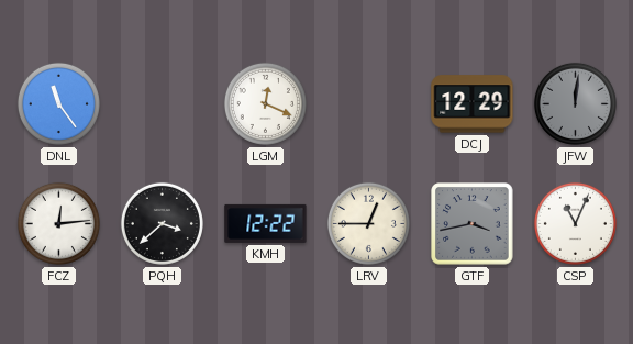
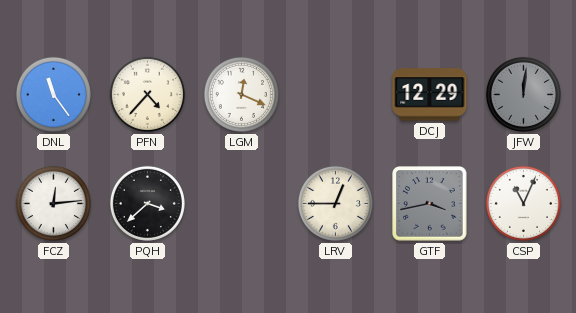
PFN: none -> 4:37 (147, 94)
KMH: 12:22 -> none (266, 223)
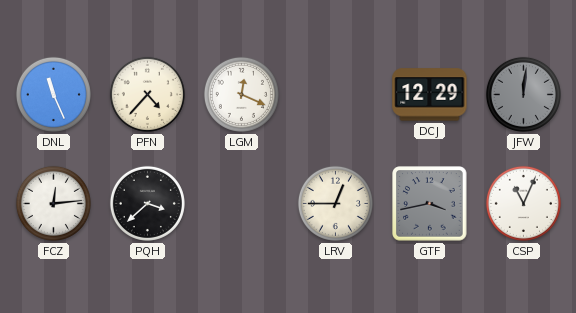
DNL: 11:24 -> 11:26 (53, 94)
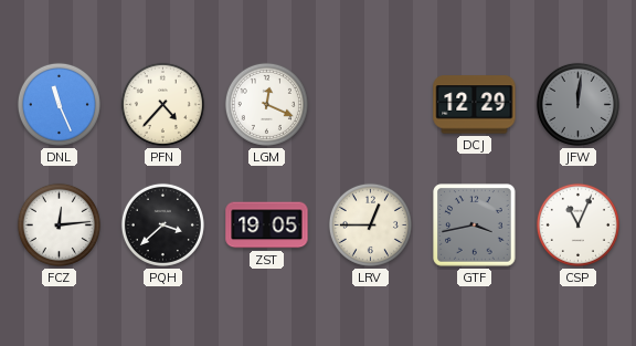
ZST: none -> 19:05 (267, 226)
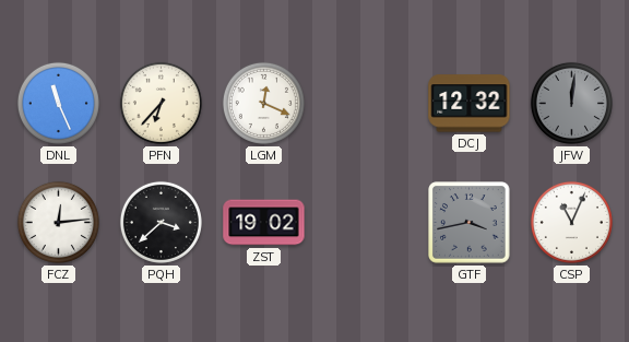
PFN: 4:37 -> 6:37 (161, 103)
DCJ: 12:29 -> 12:32 (470, 104)
ZST: 19:05 -> 19:02 (264, 223)
LRV: 12:45 -> none (370, 224)
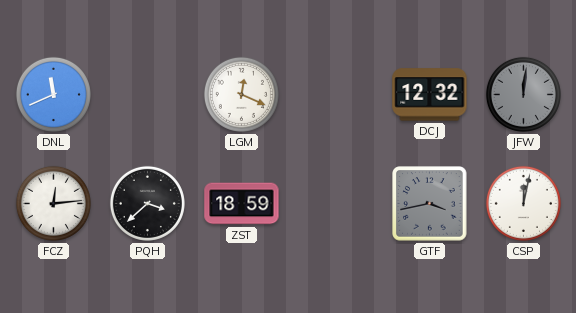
DNL: 11:26 -> 11:41 (53, 94)
PFN: 6:37 -> none (161, 103)
ZST: 19:02 -> 18:59 (242, 204)
CSP: 11:04 -> 12:02 (523, 203)
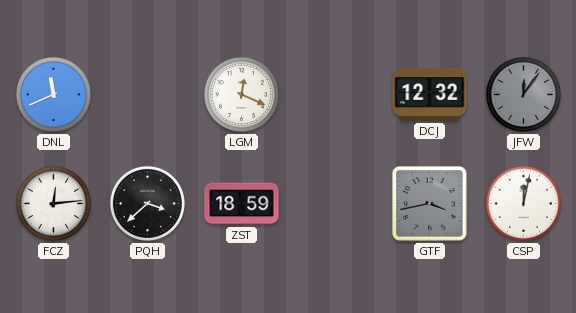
JFW: 12:01 -> 12:06 (523, 94)
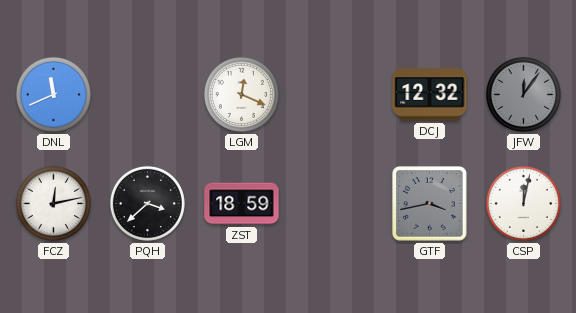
FCZ: 12:14 -> 12:13 (53, 203)
